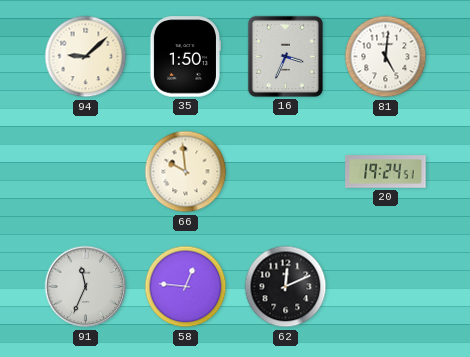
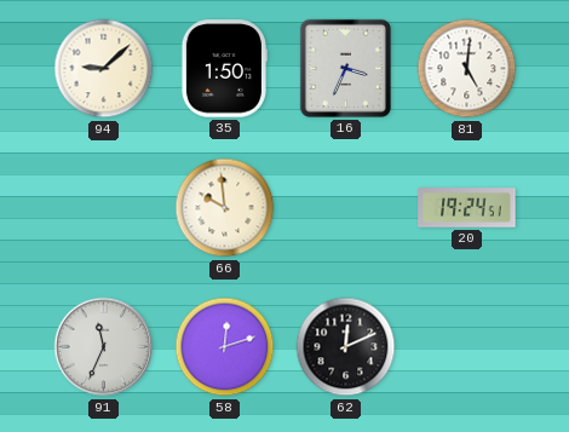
58: 12:46 -> 12:12 (225, 347)
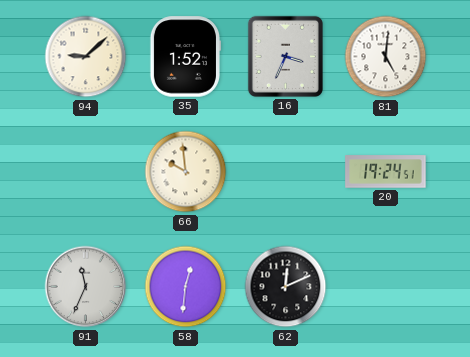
35: 1:50 -> 1:52 (185, 57)
58: 12:12 -> 12:31 (186, 287)
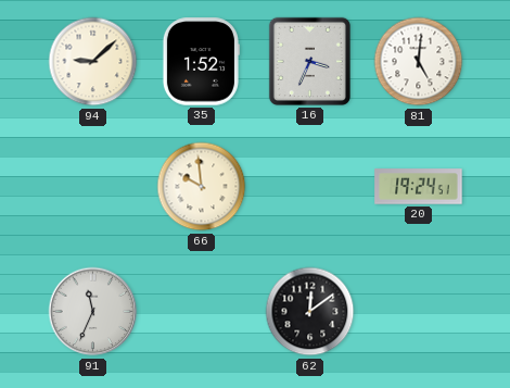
58: 12:31 -> none (186, 287)
62: 12:11 -> 12:09 (310, 312)
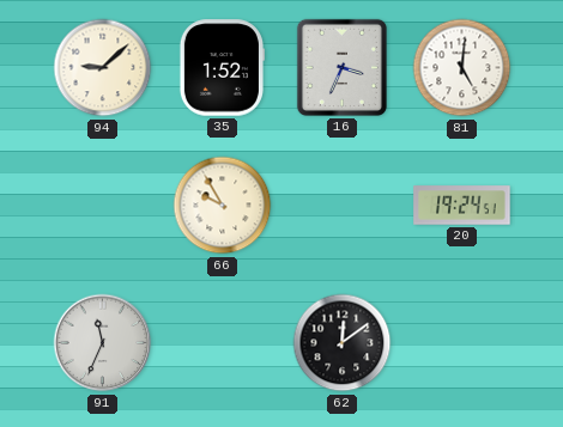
66: 9:59 -> 9:55 (223, 206)
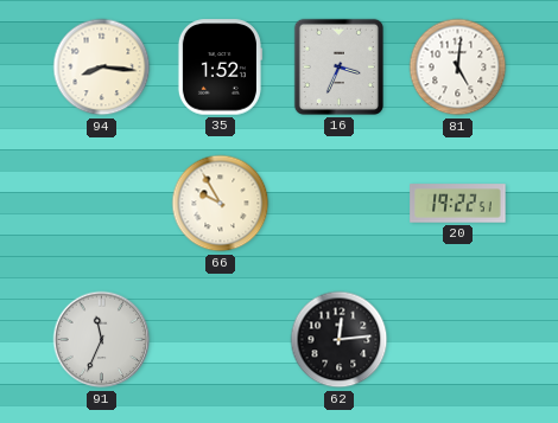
94: 9:08 -> 8:16 (102, 68)
20: 19:24 -> 19:22 (458, 204)
62: 12:09 -> 12:14 (340, 340)
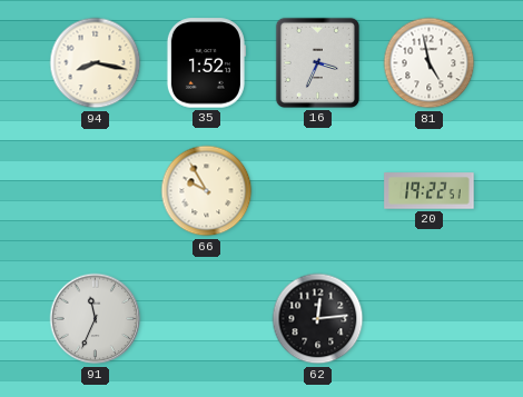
94: 8:16 -> 8:17 (96, 63)
81: 5:01 -> 4:58 (430, 63)
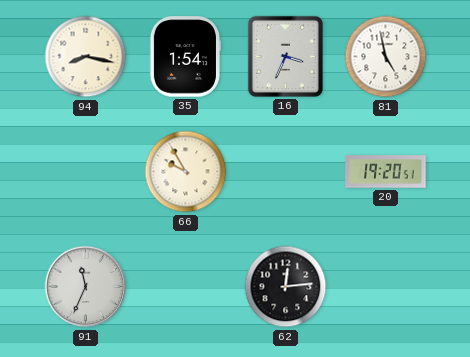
35: 1:52 -> 1:54 (185, 57)
20: 19:22 -> 19:20 (386, 172)
